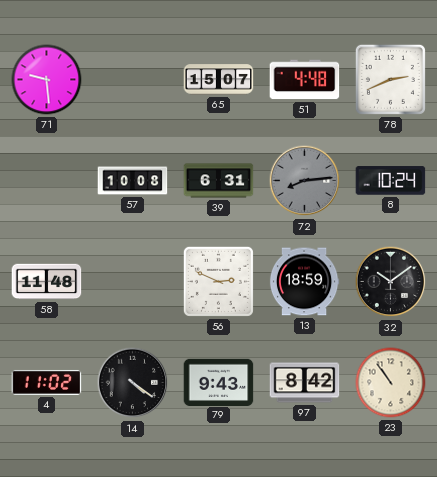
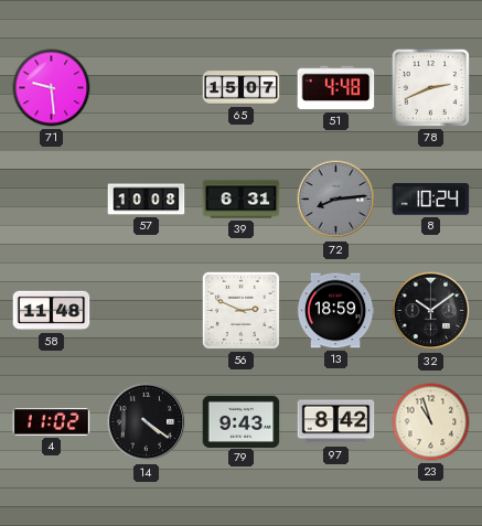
23: 10:54 -> 10:57 (431, 422)
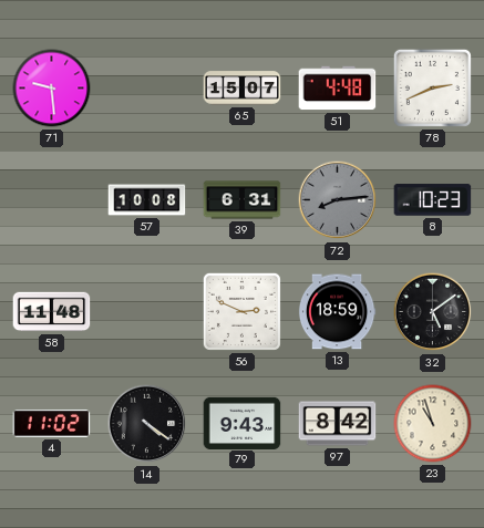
8: 10:24 -> 10:23 (433, 200)
32: 10:09 -> 5:09 (433, 312)
